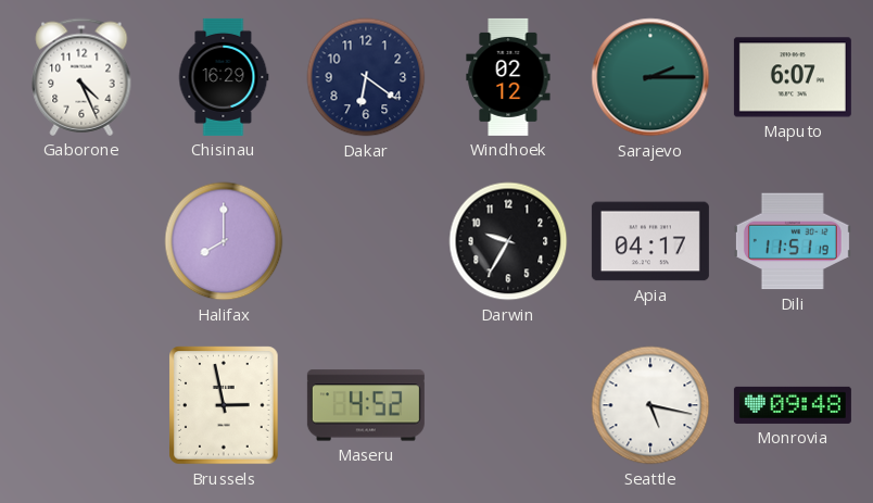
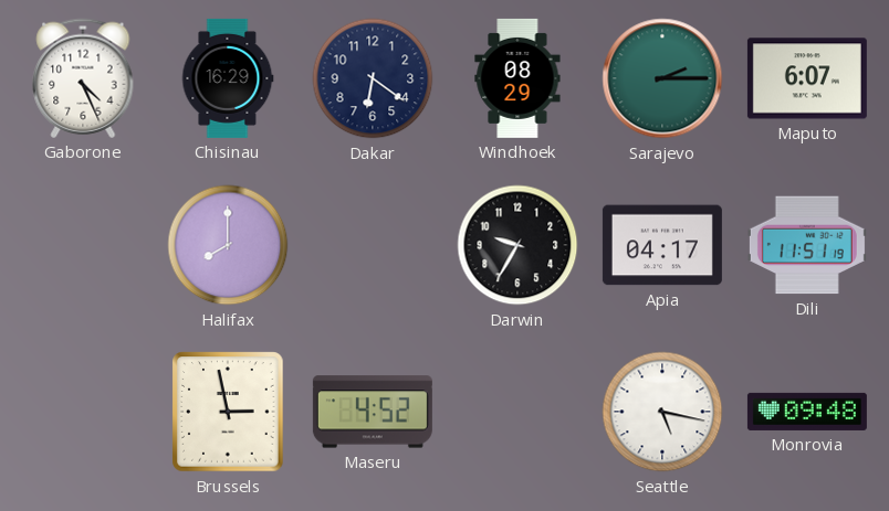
Windhoek: 02:12 -> 08:29 (517, 78)
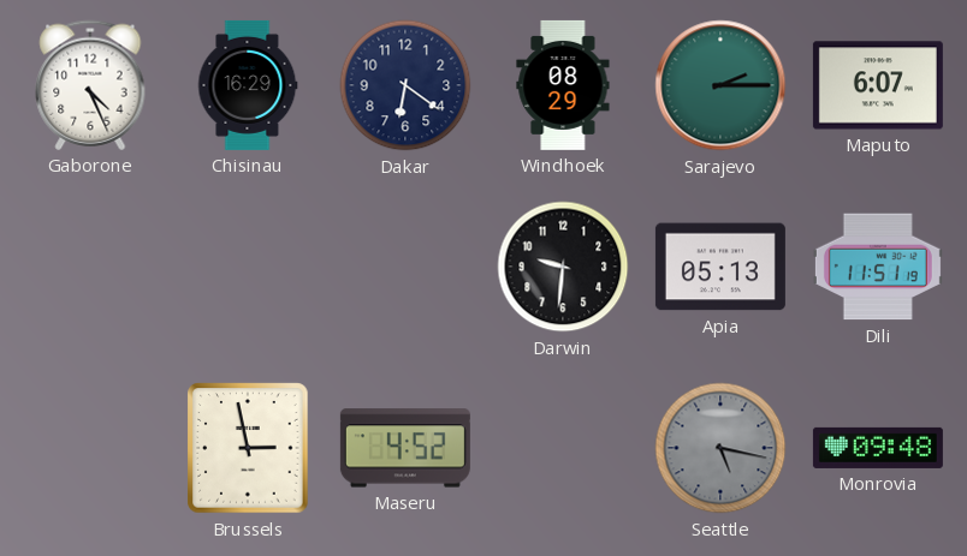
Halifax: 8:00 -> none (228, 245)
Darwin: 9:35 -> 9:31 (563, 267)
Apia: 04:17 -> 05:13 (720, 267)
Seattle dial: white -> grey (720, 448)
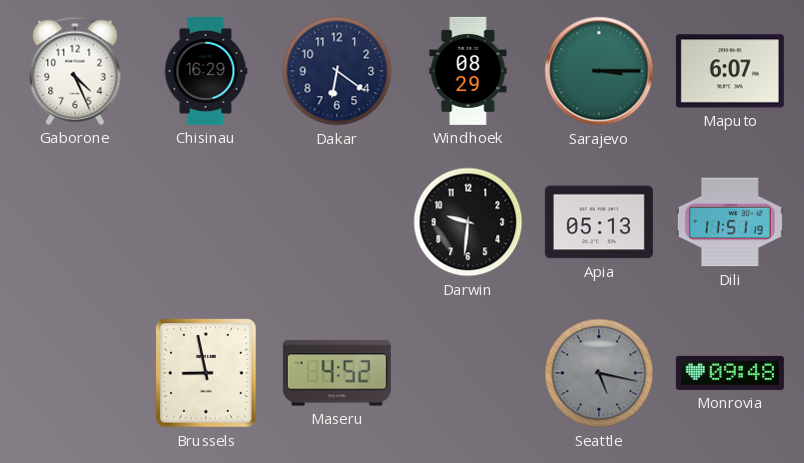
Sarajevo: 2:15 -> 3:15 (599, 71)
Brussels: 2:58 -> 8:58 (206, 373)
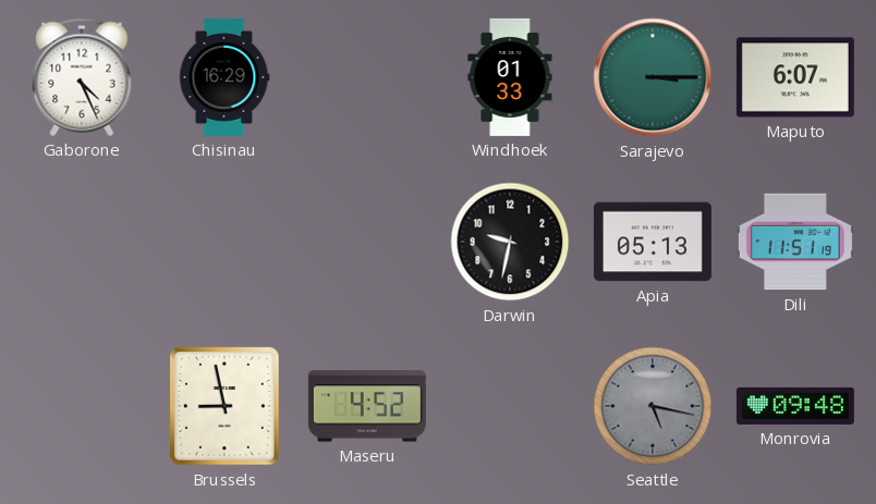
Dakar: 6:21 -> none (337, 71)
Windhoek: 08:29 -> 01:33 (510, 77)
Darwin: 9:31 -> 9:32 (510, 242)
